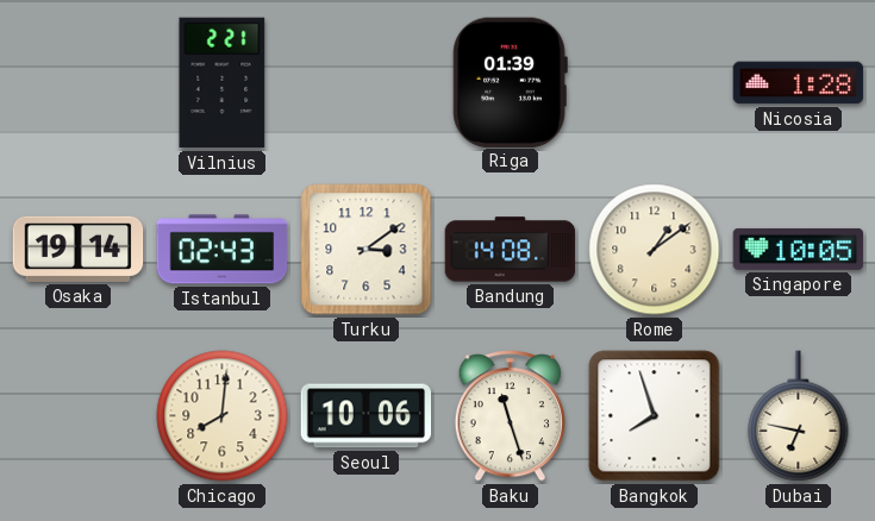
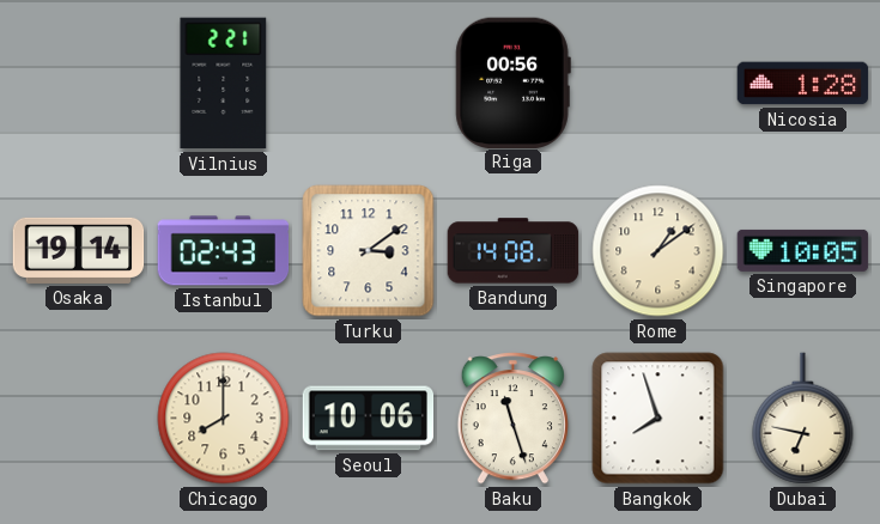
Riga: 01:39 -> 00:56 (512, 83)
Chicago: 8:01 -> 8:00 (224, 419)
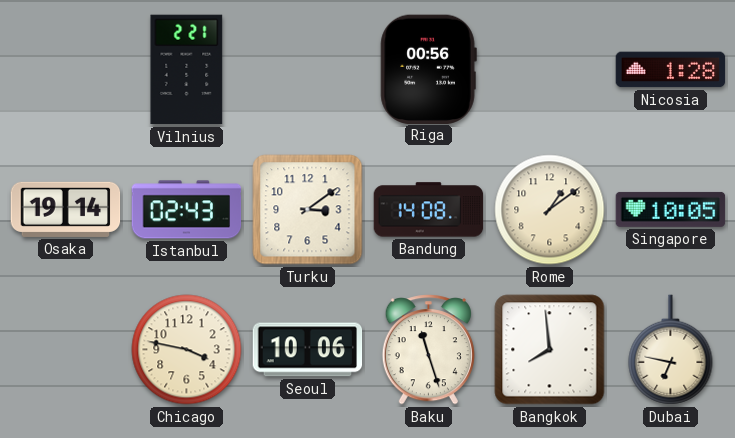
Chicago: 8:00 -> 3:47 (187, 350)
Bangkok: 7:57 -> 7:59 (550, 350)
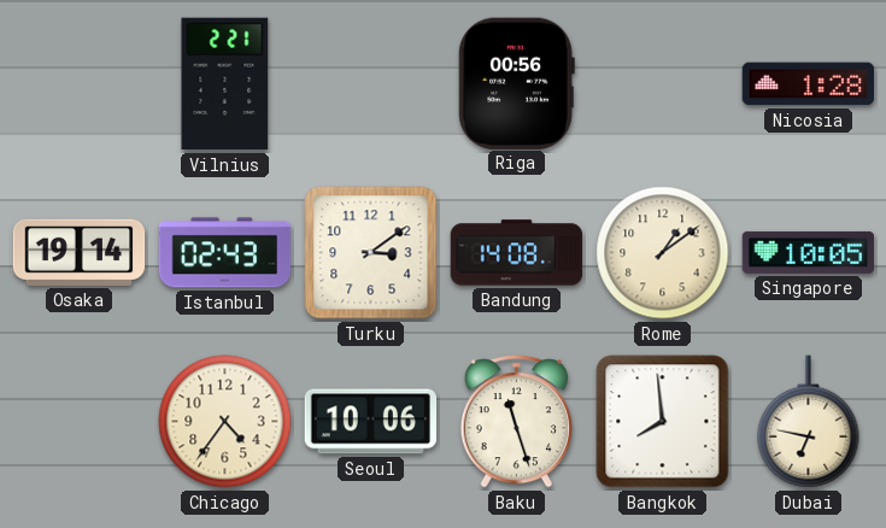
Chicago: 3:47 -> 4:36 (225, 422)
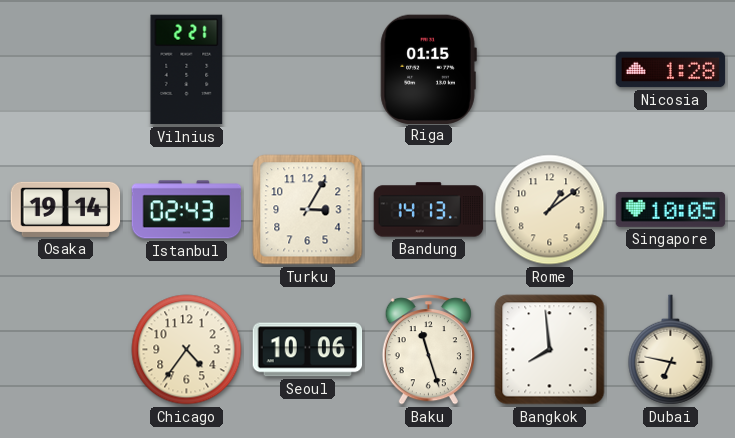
Riga: 00:56 -> 01:15 (428, 69)
Turku: 3:09 -> 3:05 (308, 210)
Bandung: 14:08 -> 14:13 (429, 210)
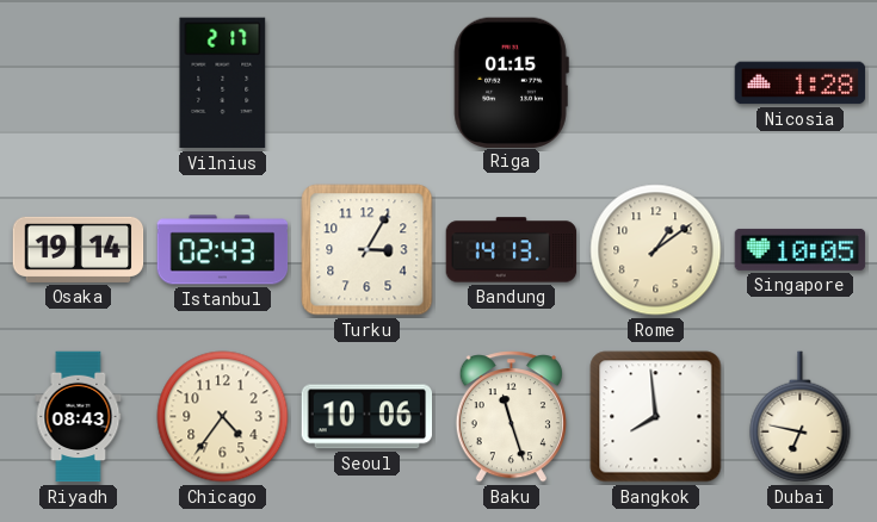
Vilnius: 2:21 -> 2:17 (223, 83)
Riyadh: none -> 08:43 (79, 417)
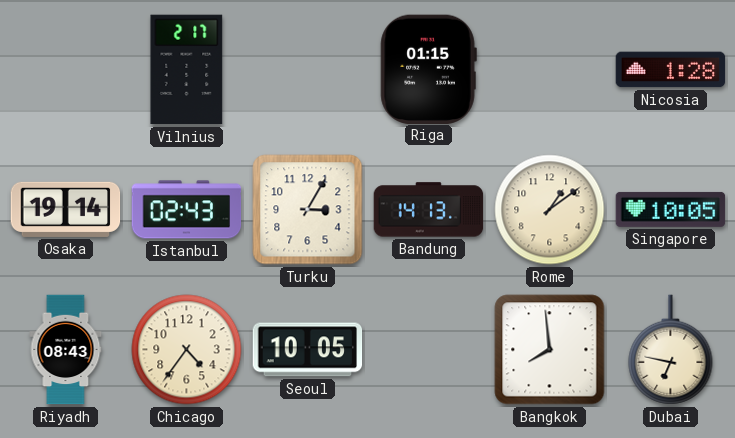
Seoul: 10:06 -> 10:05 (308, 350)
Baku: 11:27 -> none (511, 417)
